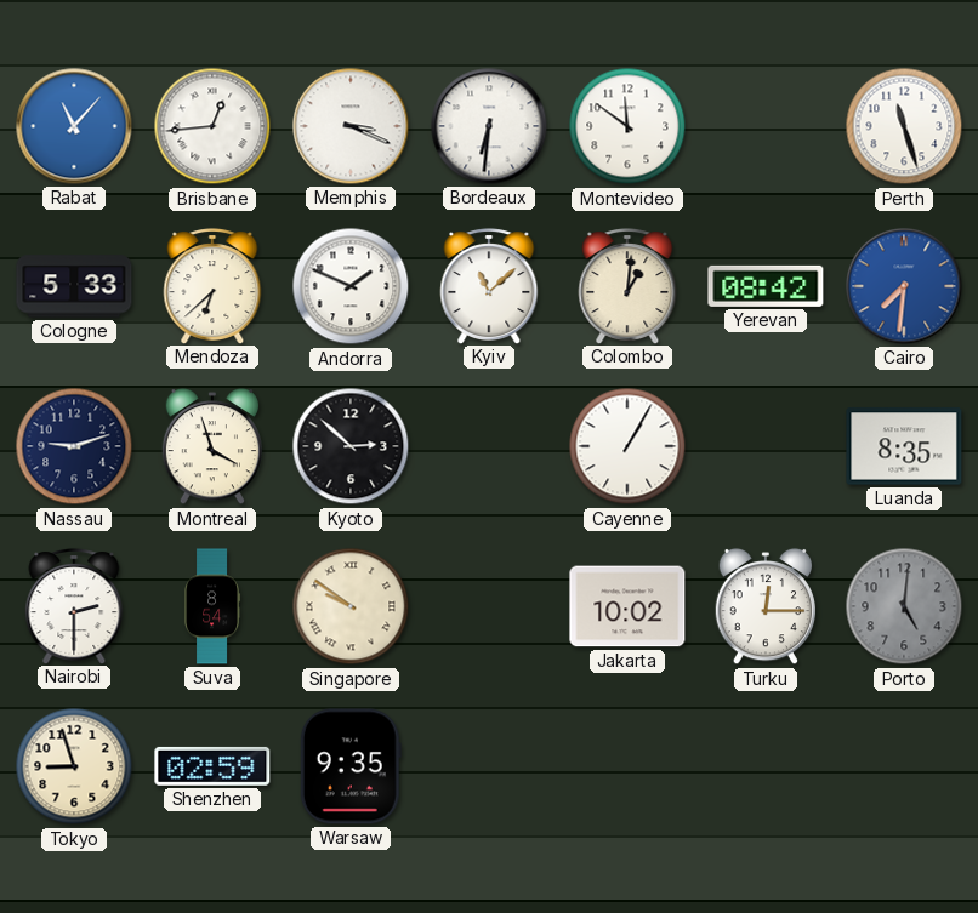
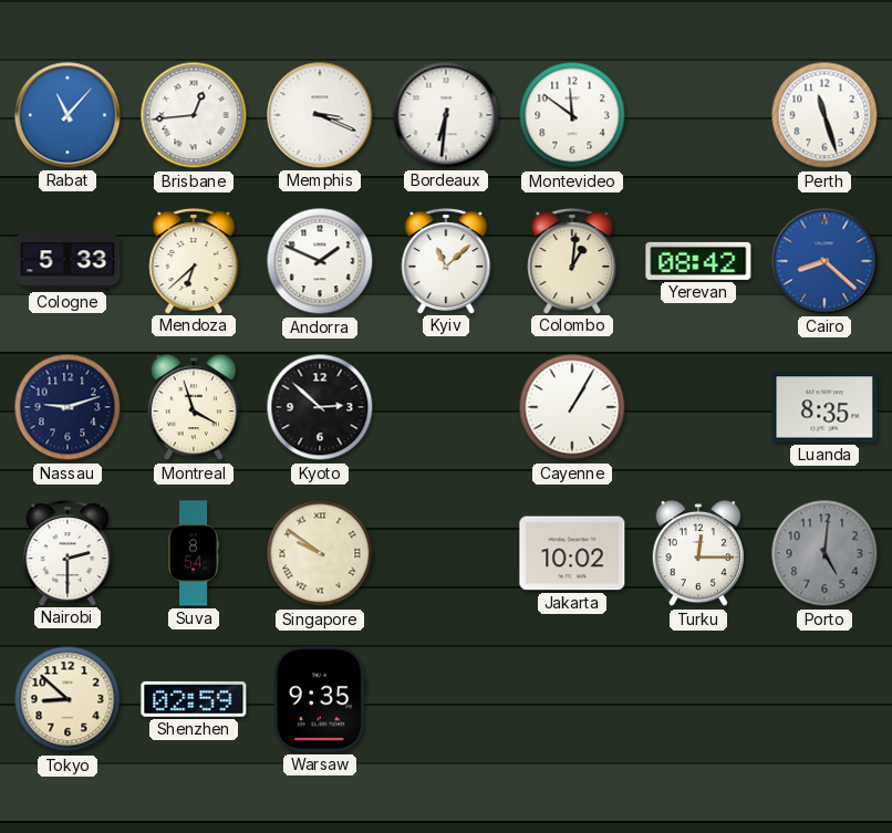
Cairo: 7:31 -> 8:22 (824, 261)
Tokyo: 8:57 -> 8:52 (68, 699)
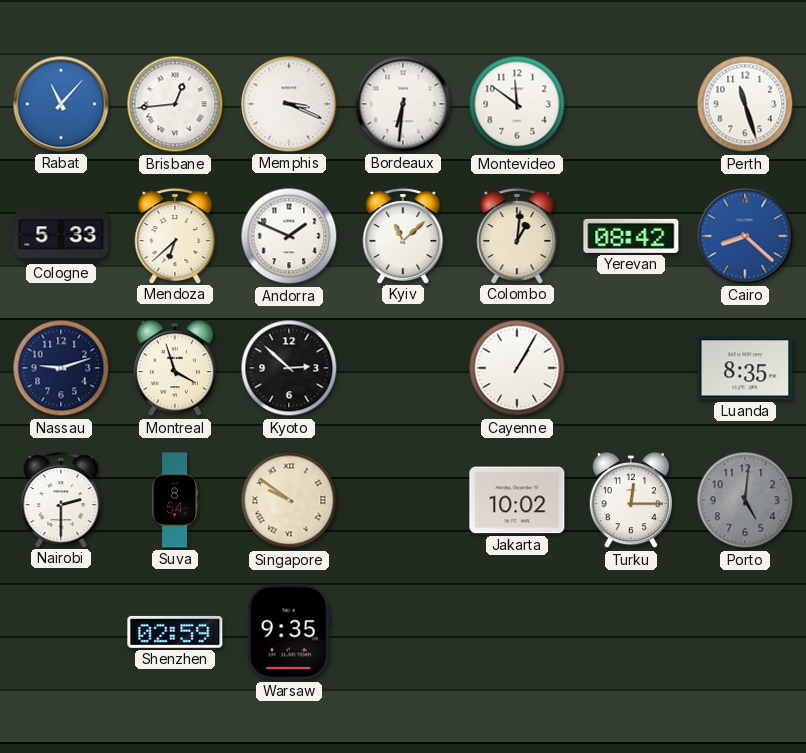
Tokyo: 8:52 -> none (68, 699)
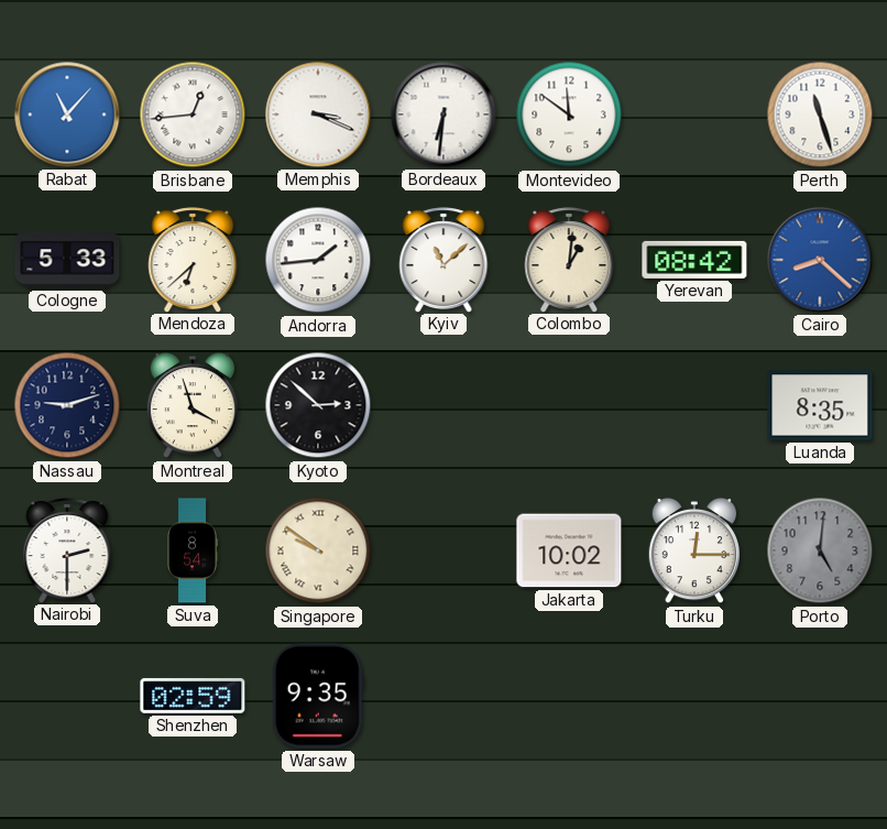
Andorra: 1:49 -> 1:44 (318, 260)
Cayenne: 1:05 -> none (517, 368)
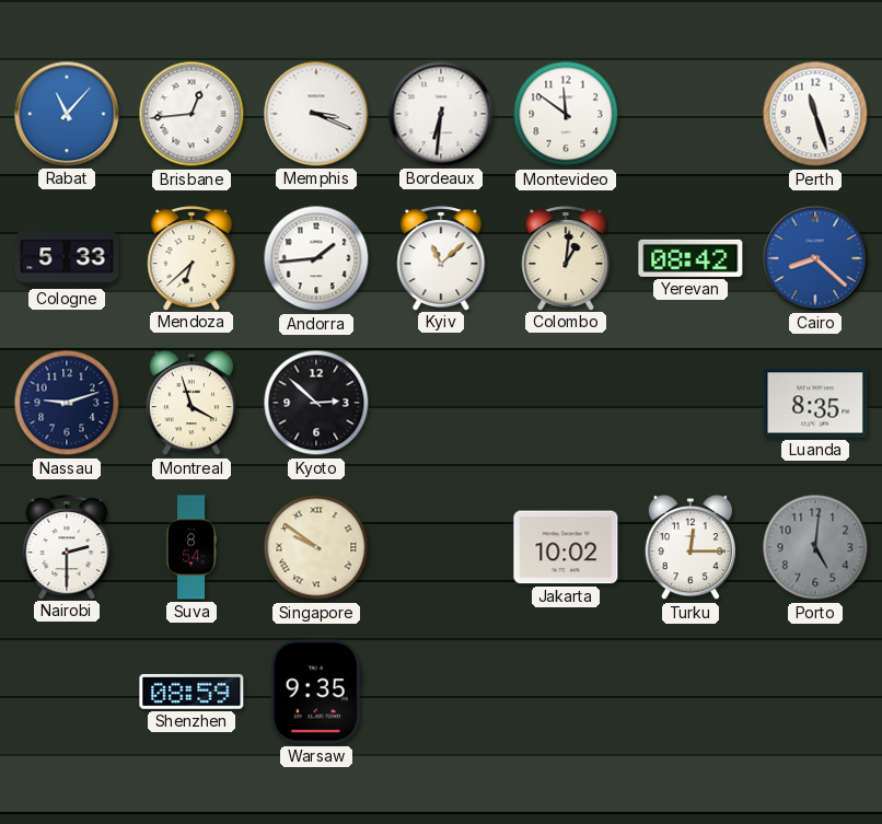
Shenzhen: 02:59 -> 08:59 (192, 692)
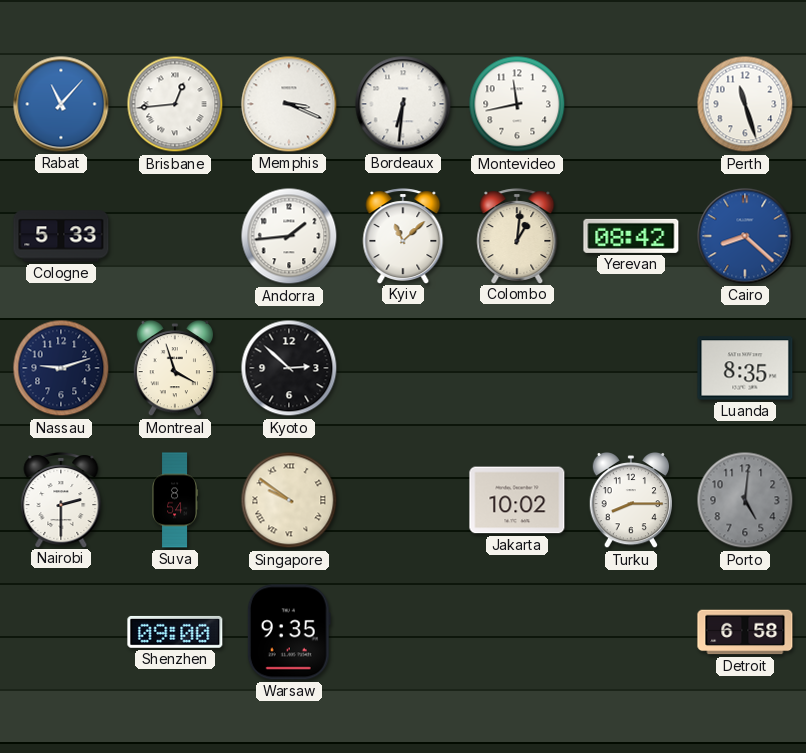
Montevideo: 11:51 -> 11:43 (517, 104)
Mendoza: 6:38 -> none (192, 258)
Turku: 12:15 -> 8:15 (630, 500)
Shenzhen: 08:59 -> 09:00 (175, 632)
Detroit: none -> 6:58 (745, 632)
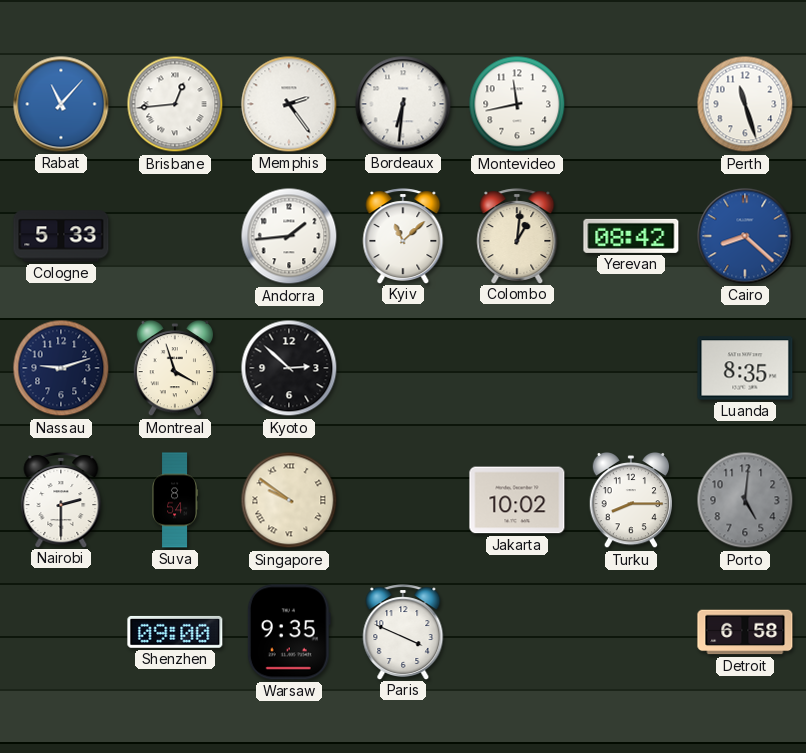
Memphis: 3:19 -> 2:24 (289, 104)
Paris: none -> 3:49 (403, 632)
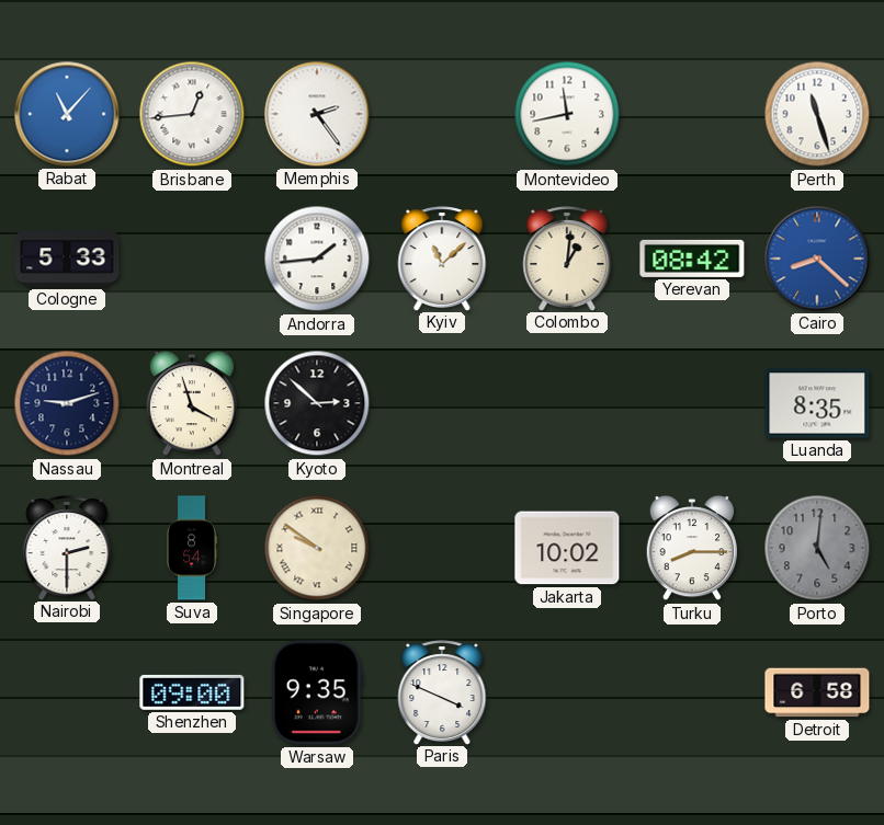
Bordeaux: 6:31 -> none (403, 104)
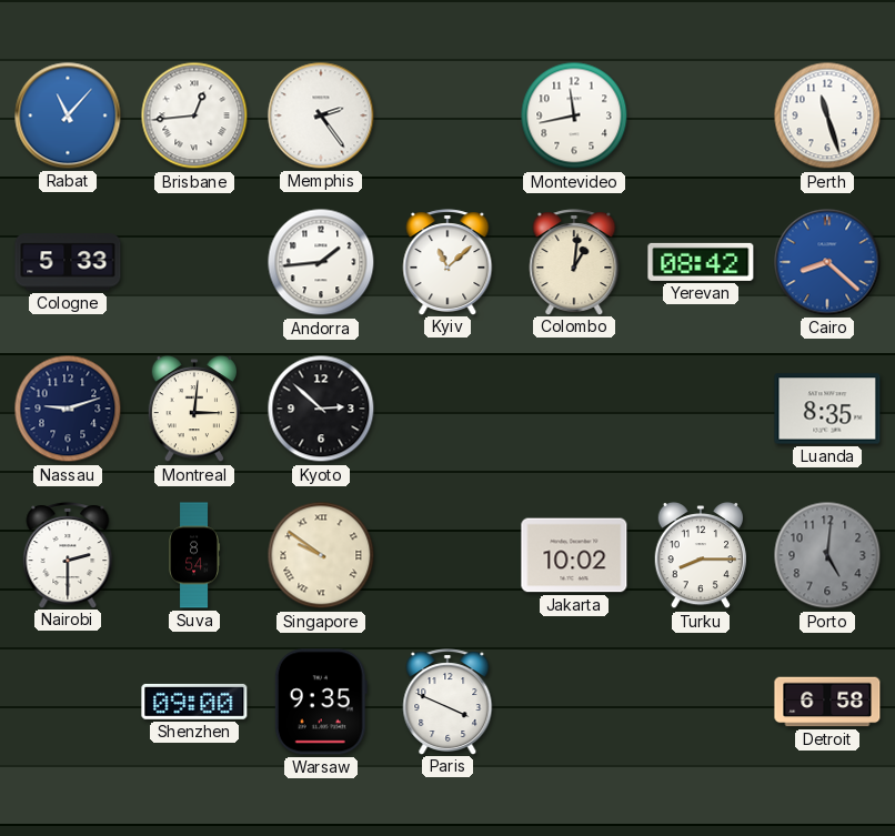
Montreal: 3:57 -> 3:01 (193, 409)
